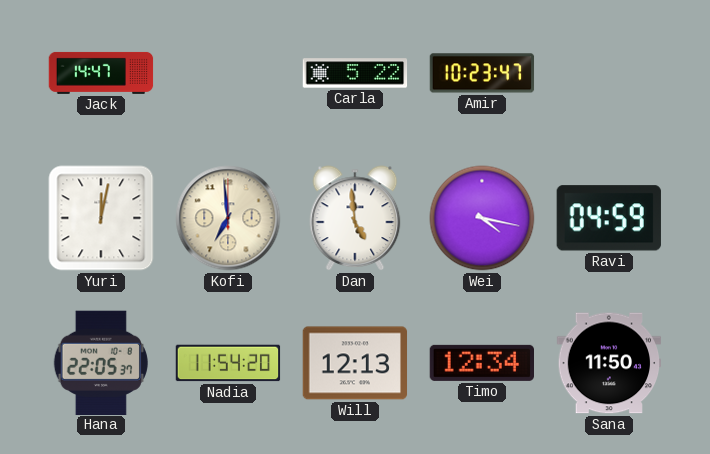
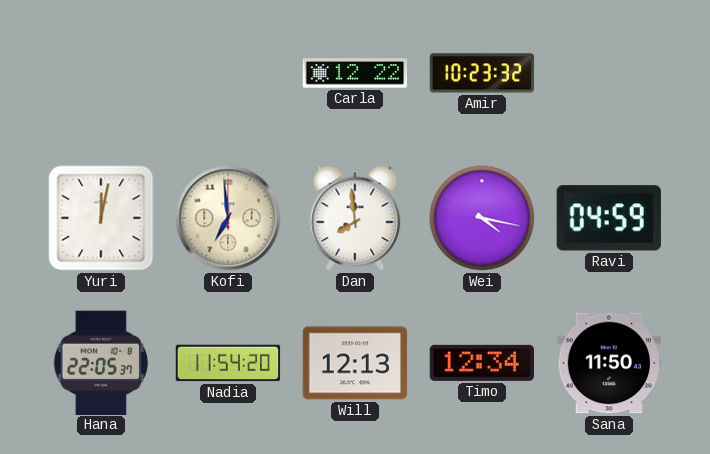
Jack: 14:47 -> none (101, 73)
Carla: 5:22 -> 12:22 (355, 73)
Amir: 10:23:47 -> 10:23:32 (482, 73)
Dan: 4:59 -> 7:59 (355, 218)
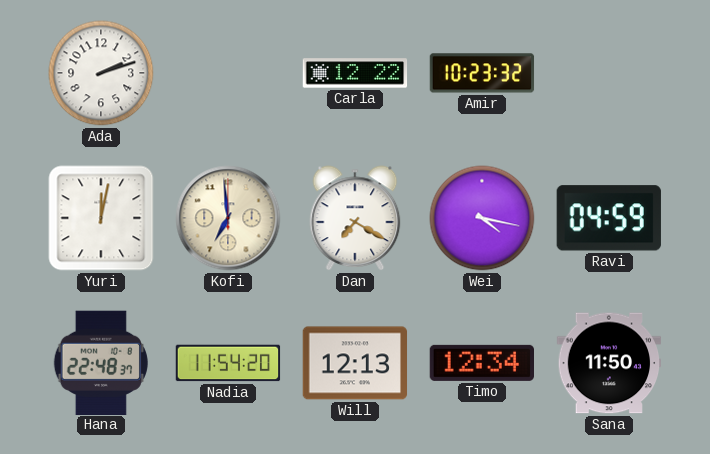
Ada: none -> 2:12 (101, 73)
Dan: 7:59 -> 7:20 (355, 218)
Hana: 22:05 -> 22:48 (101, 362)
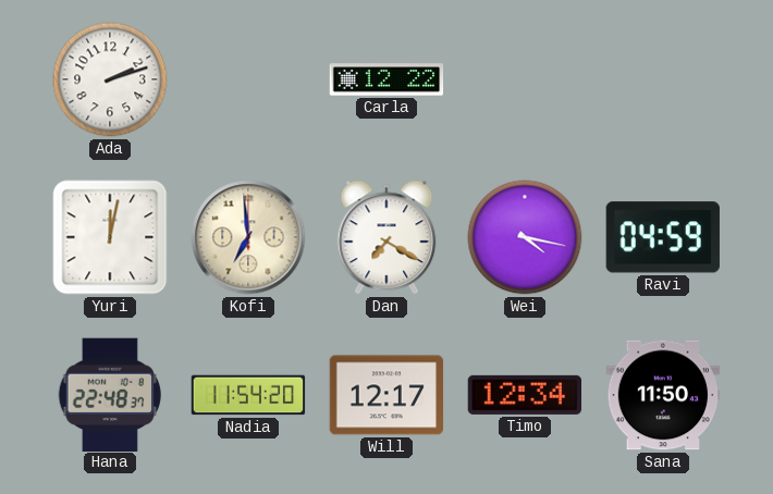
Amir: 10:23 -> none (482, 73)
Will: 12:13 -> 12:17 (387, 395)
